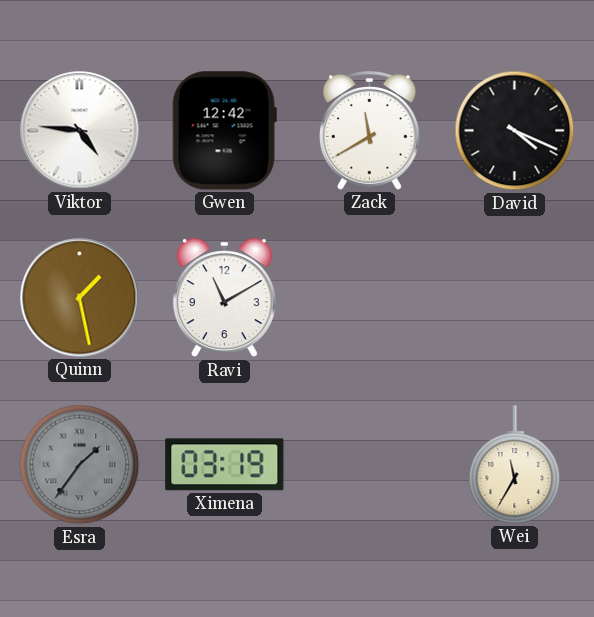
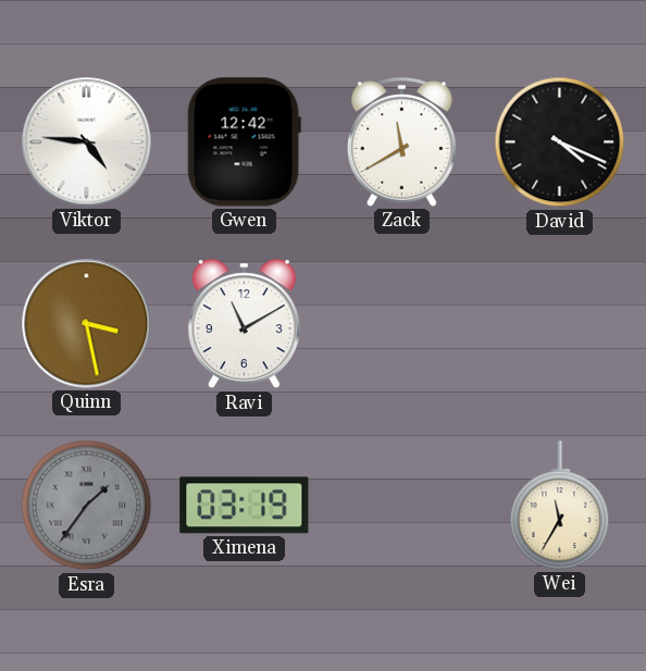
Quinn: 1:28 -> 3:28 (87, 324)
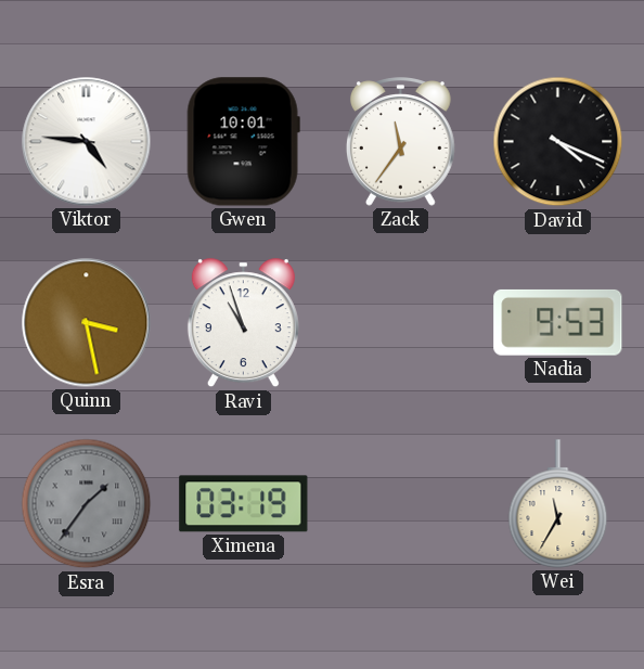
Gwen: 12:42 -> 10:01 (243, 142)
Zack: 11:40 -> 11:36 (400, 142)
Ravi: 11:10 -> 10:57 (243, 323)
Nadia: none -> 9:53 (558, 322)
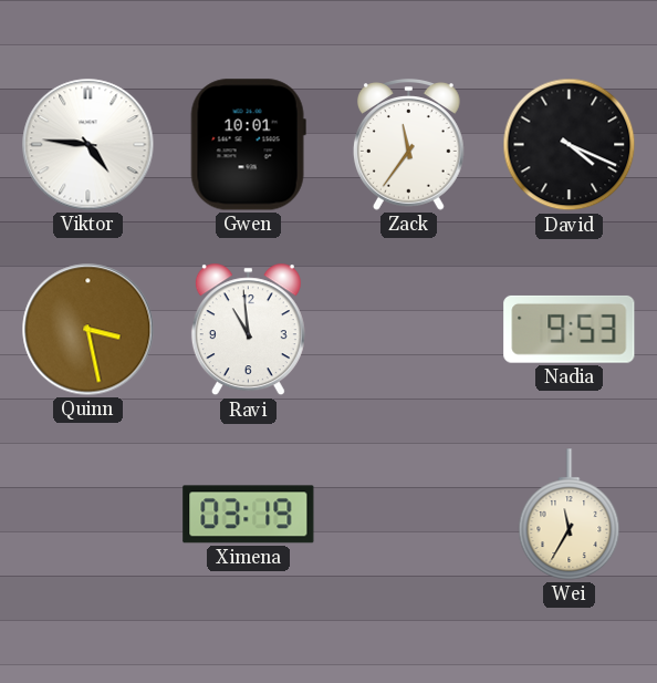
Ravi: 10:57 -> 10:59 (248, 330)
Esra: 1:36 -> none (87, 504)
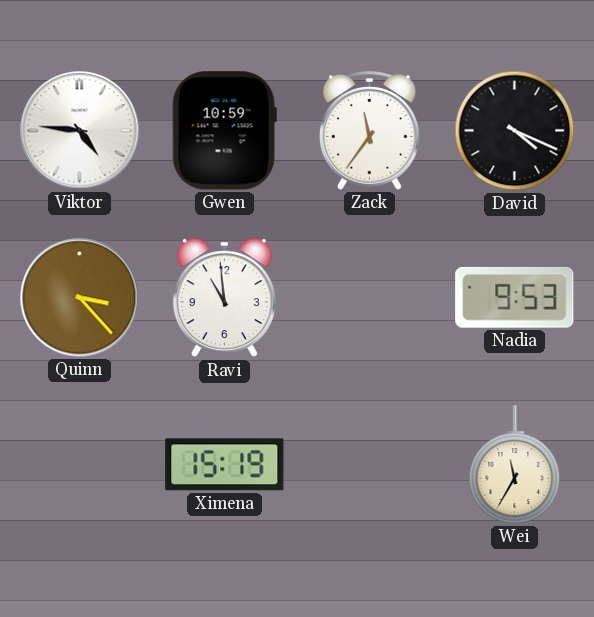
Gwen: 10:01 -> 10:59 (224, 131)
Quinn: 3:28 -> 3:23 (80, 298)
Ximena: 03:19 -> 15:19 (225, 465)
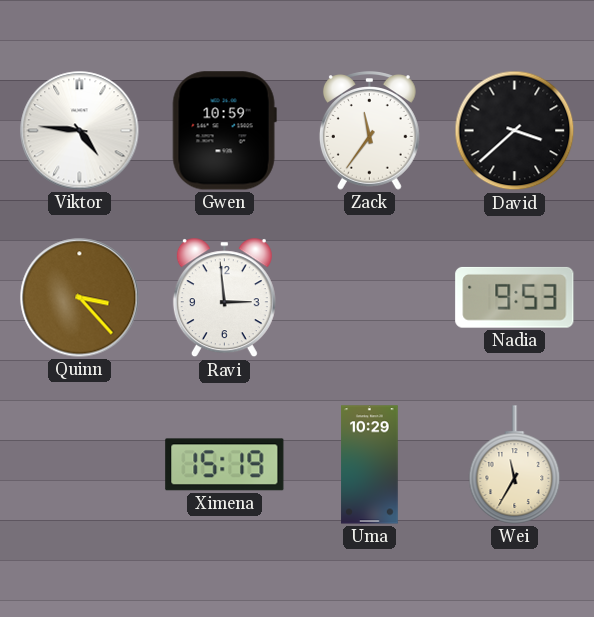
David: 4:19 -> 3:38 (515, 131)
Ravi: 10:59 -> 2:59 (224, 298)
Uma: none -> 10:29 (370, 465)
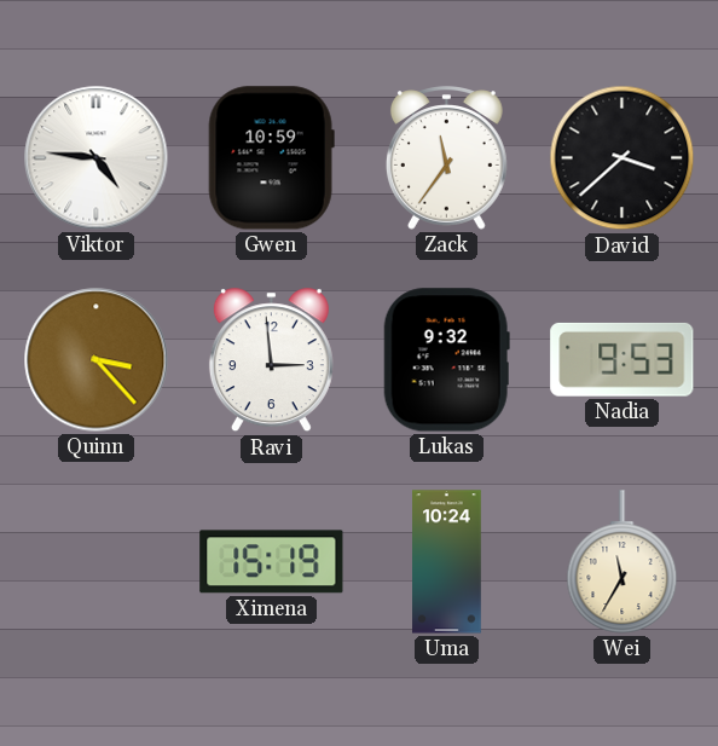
Lukas: none -> 9:32 (446, 360)
Uma: 10:29 -> 10:24 (447, 562)
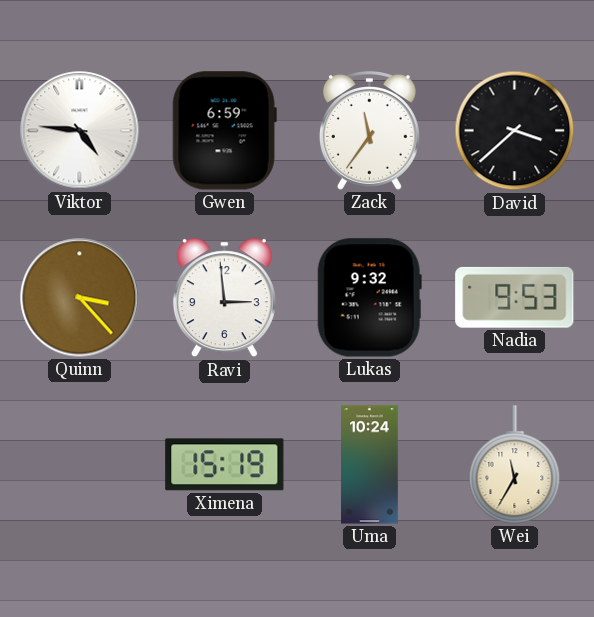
Gwen: 10:59 -> 6:59 (224, 131)
